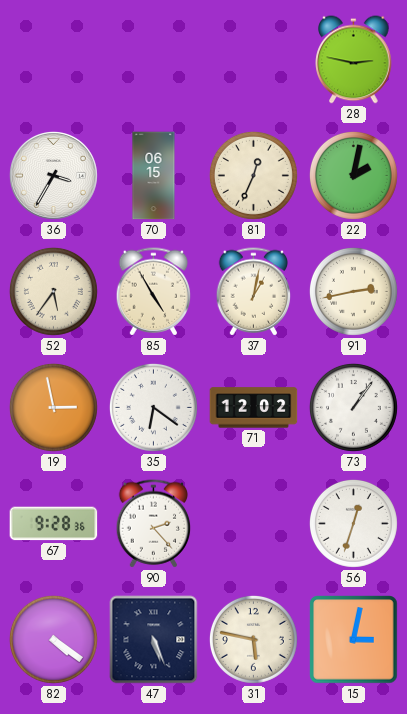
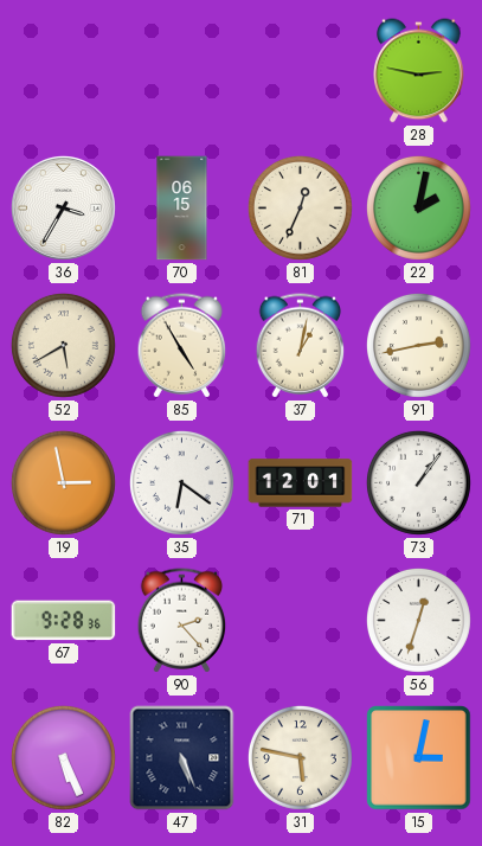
52: 5:36 -> 5:40 (63, 345)
71: 12:02 -> 12:01 (301, 483)
82: 4:21 -> 5:26 (63, 757)
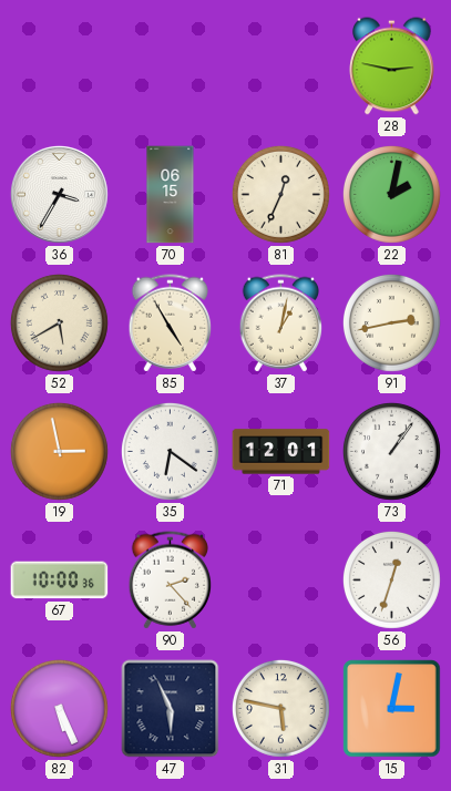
67: 9:28 -> 10:00 (60, 581)
47: 5:26 -> 5:56 (171, 709)
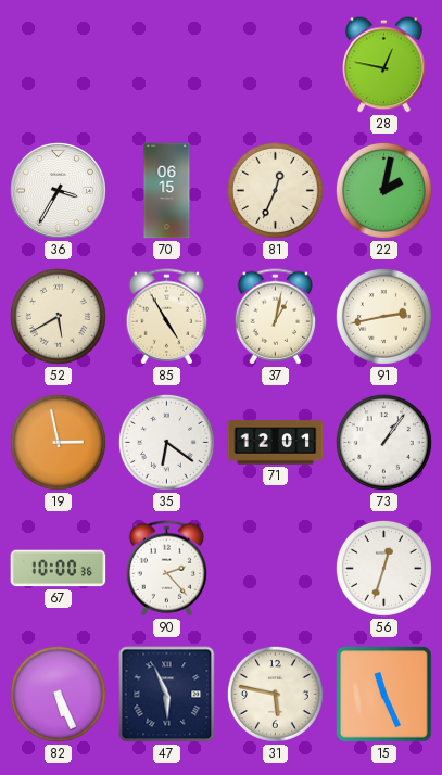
28: 2:47 -> 12:47 (384, 65)
15: 3:02 -> 11:26 (384, 695)
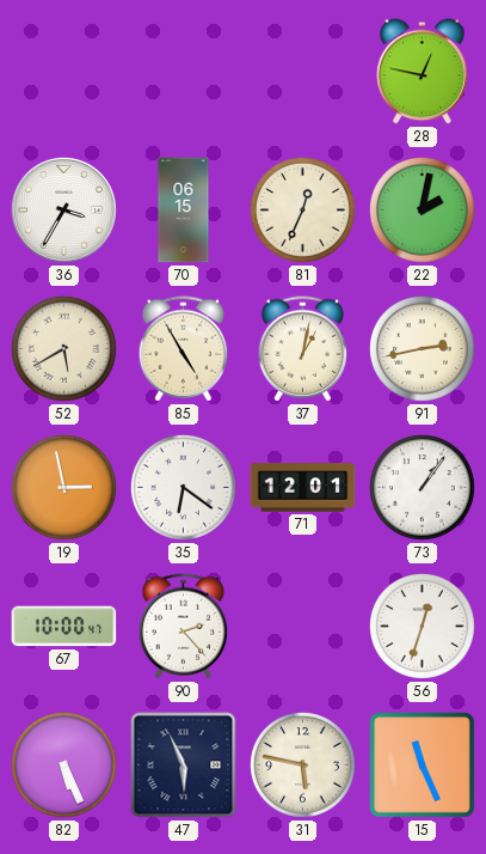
67: 10:00:36 -> 10:00:47 (64, 627)
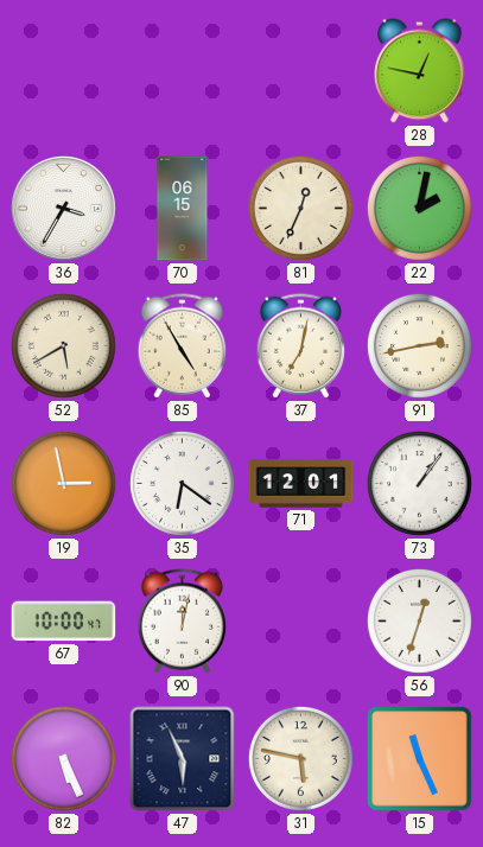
37: 1:02 -> 7:02 (301, 346)
90: 2:23 -> 12:02 (183, 622)
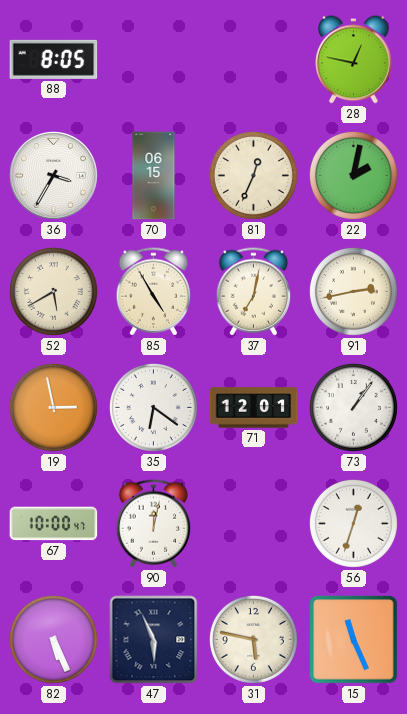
88: none -> 8:05 (54, 59)
